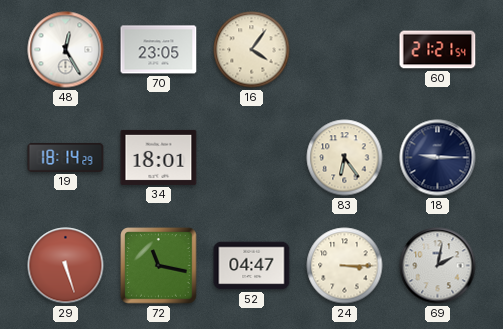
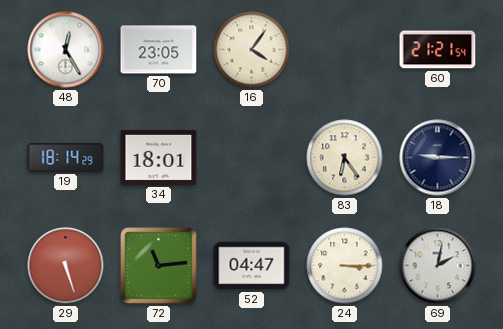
72: 11:17 -> 11:14 (159, 266)
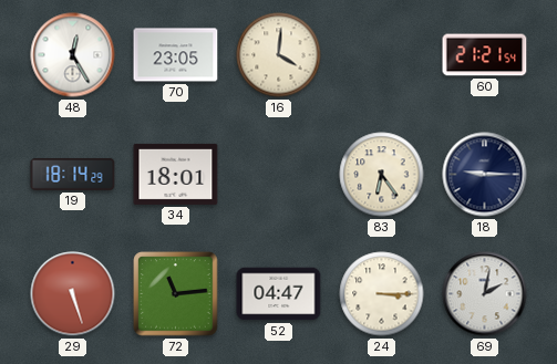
16: 4:06 -> 4:01 (279, 55)
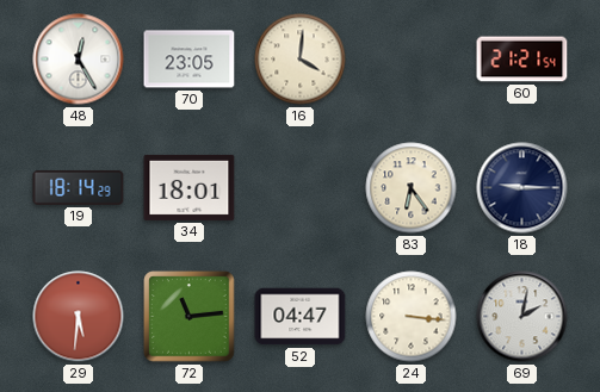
29: 5:27 -> 5:31 (79, 317)
24: 3:15 -> 3:16 (412, 317)
